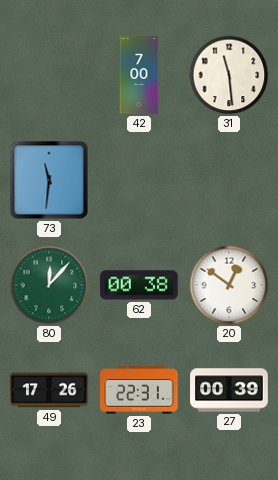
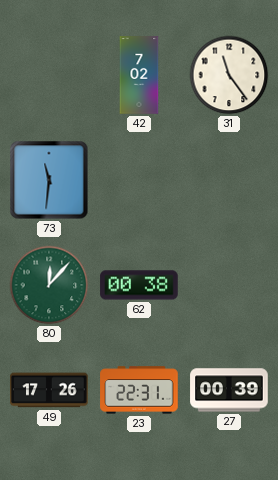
42: 7:00 -> 7:02 (139, 75)
31: 11:29 -> 11:24 (229, 75)
20: 12:51 -> none (229, 285)
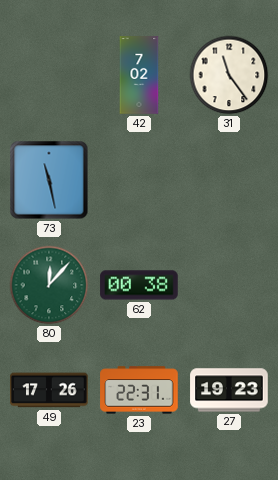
73: 11:31 -> 11:28 (49, 180)
27: 00:39 -> 19:23 (229, 390)
